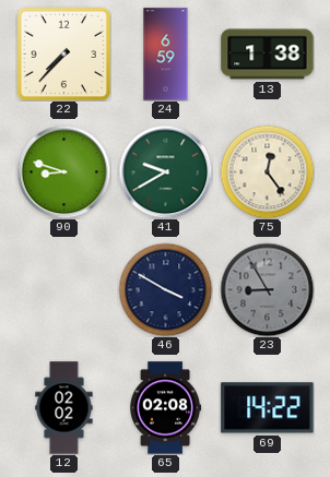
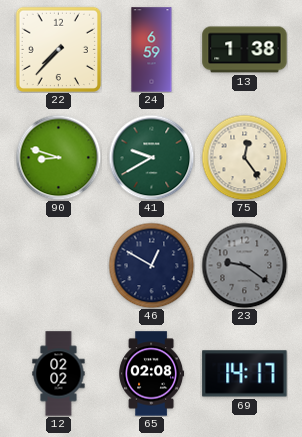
46: 3:50 -> 12:50 (151, 265)
23: 8:55 -> 9:21 (244, 265)
69: 14:22 -> 14:17 (245, 374)
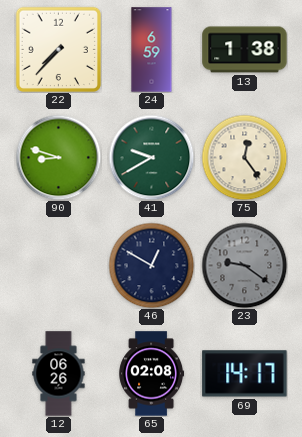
12: 02:02 -> 06:26 (59, 374)
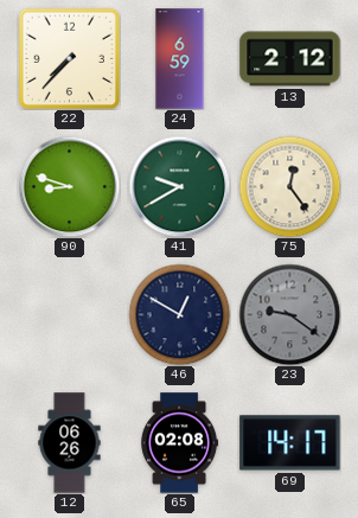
13: 1:38 -> 2:12 (290, 59)
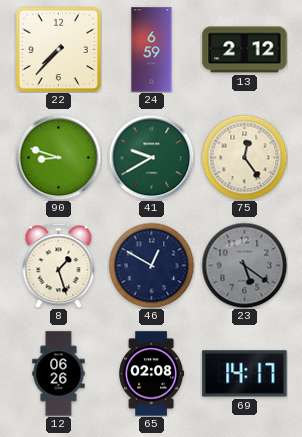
8: none -> 1:27 (59, 265)
23: 9:21 -> 5:21 (244, 265)
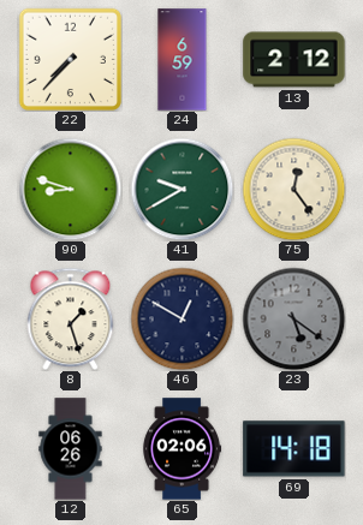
65: 02:08 -> 02:06 (183, 449)
69: 14:17 -> 14:18 (294, 449)
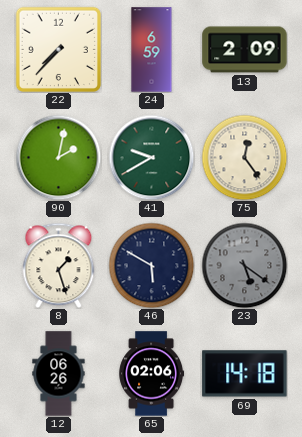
13: 2:12 -> 2:09 (245, 50)
90: 8:48 -> 2:02 (58, 157)
46: 12:50 -> 5:50 (151, 265)
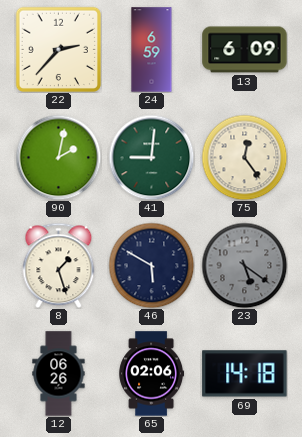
22: 7:37 -> 2:37 (58, 49)
13: 2:09 -> 6:09 (245, 50)
41: 9:40 -> 9:01 (151, 157)
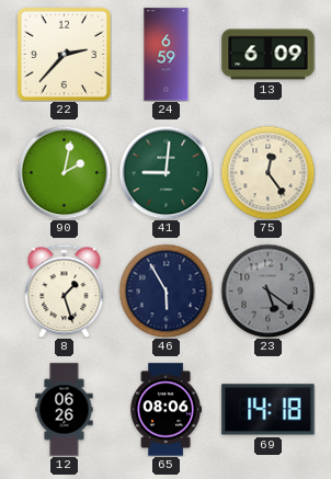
46: 5:50 -> 5:55 (165, 290)
65: 02:06 -> 08:06 (167, 410)
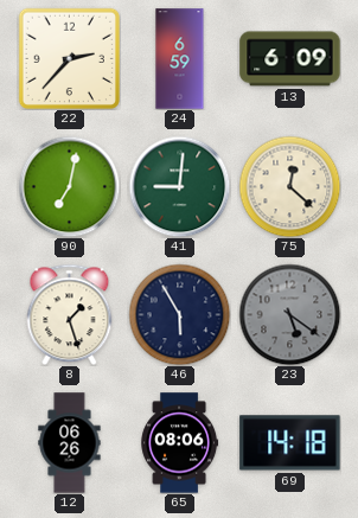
90: 2:02 -> 7:02 (69, 186)
75: 12:24 -> 12:22 (289, 186)
